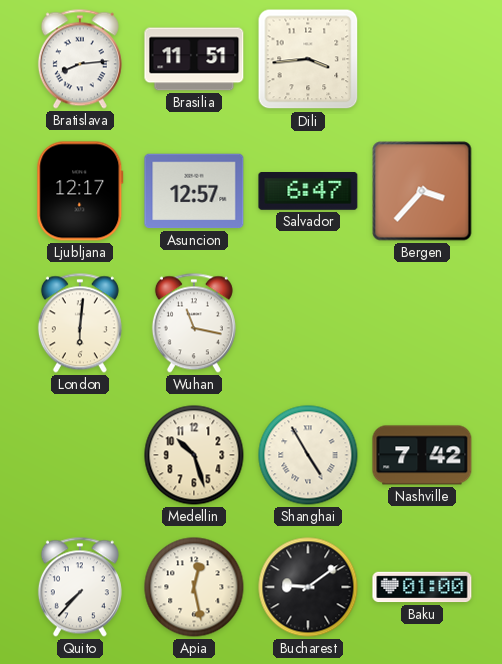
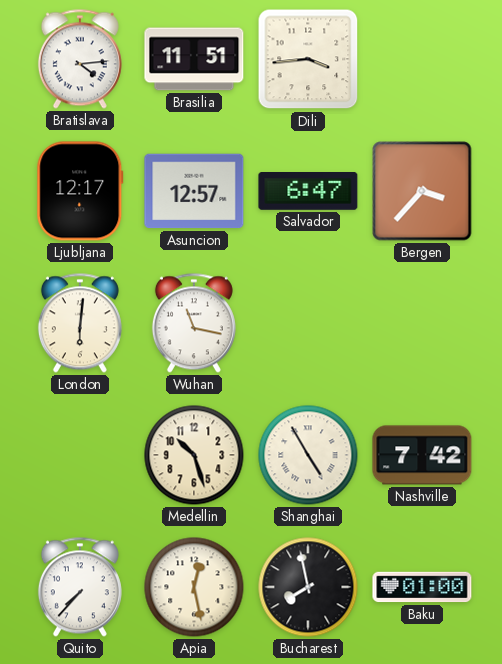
Bratislava: 8:14 -> 4:14 (80, 59)
Bucharest: 9:09 -> 7:58 (308, 587)
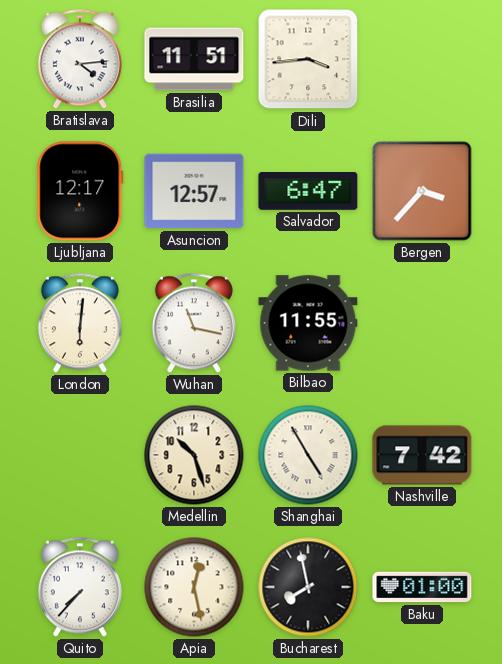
Bilbao: none -> 11:55 (308, 323)
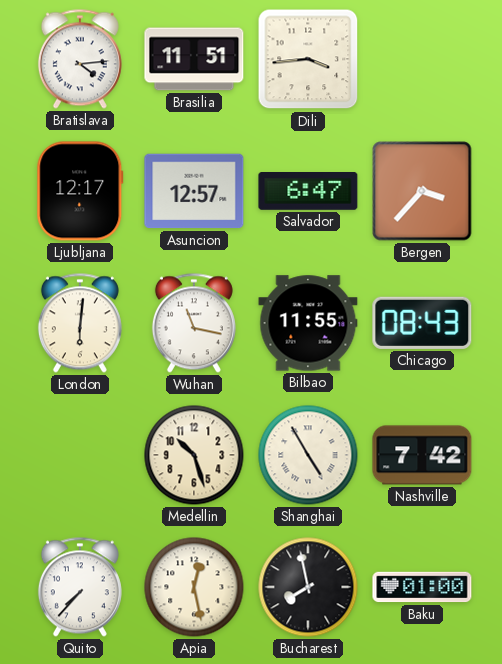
Chicago: none -> 08:43 (422, 323)
